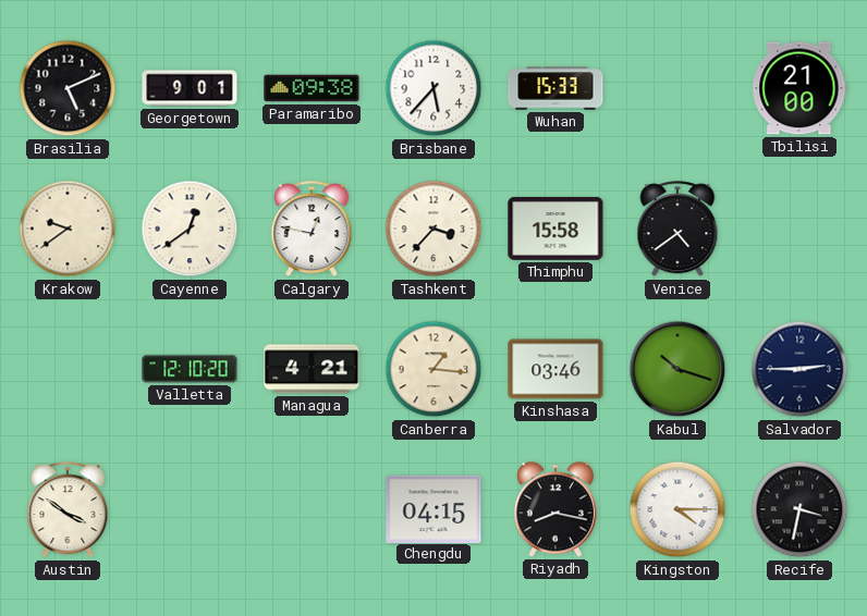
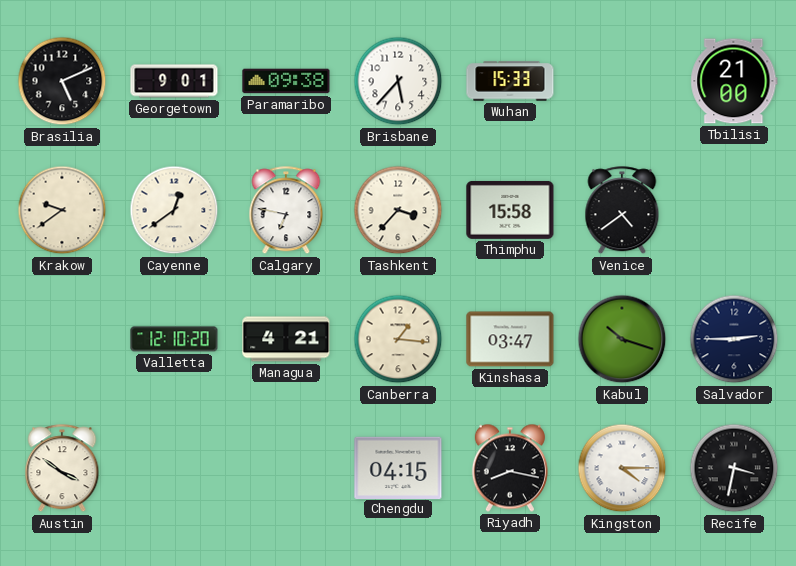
Calgary: 12:47 -> 6:47 (286, 211)
Kinshasa: 03:46 -> 03:47 (510, 339)
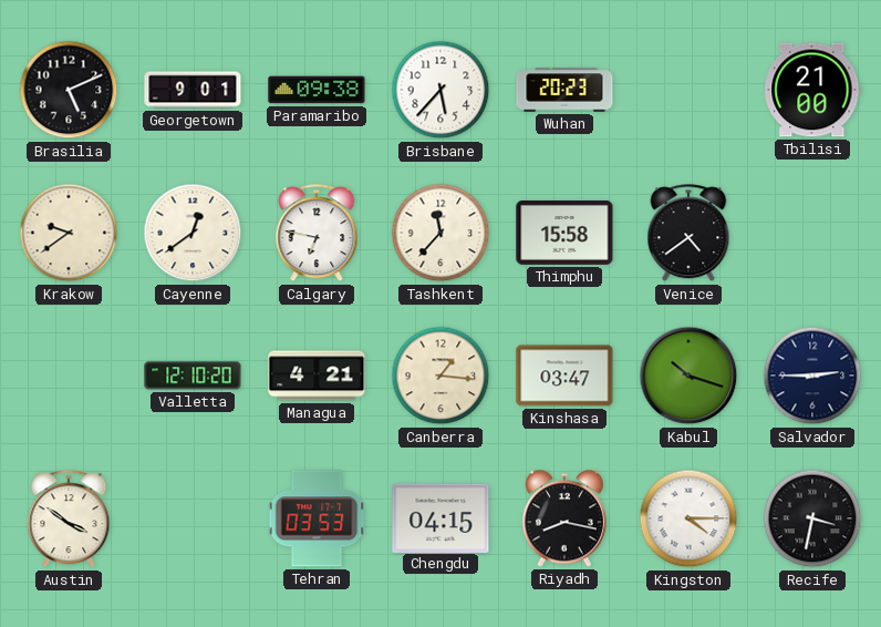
Wuhan: 15:33 -> 20:23 (564, 90)
Tashkent: 3:37 -> 11:37 (441, 233)
Tehran: none -> 03:53 (317, 518)
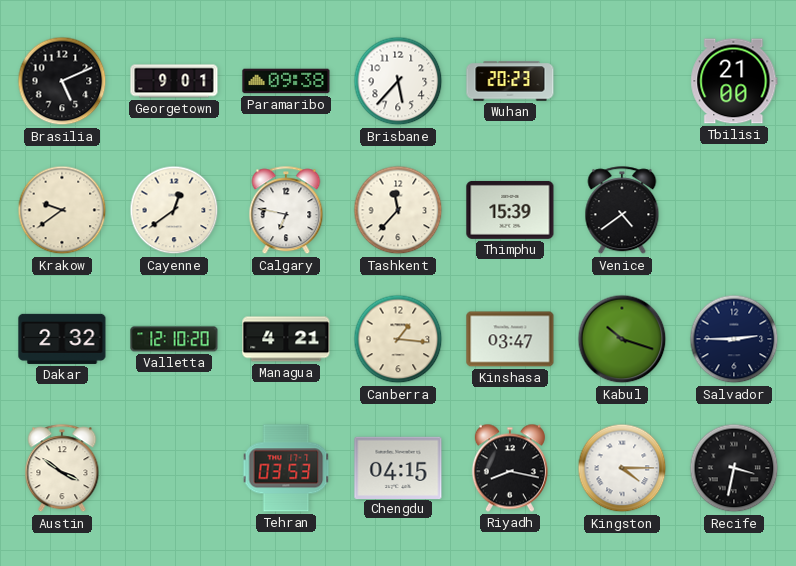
Thimphu: 15:58 -> 15:39 (510, 210)
Dakar: none -> 2:32 (62, 339)
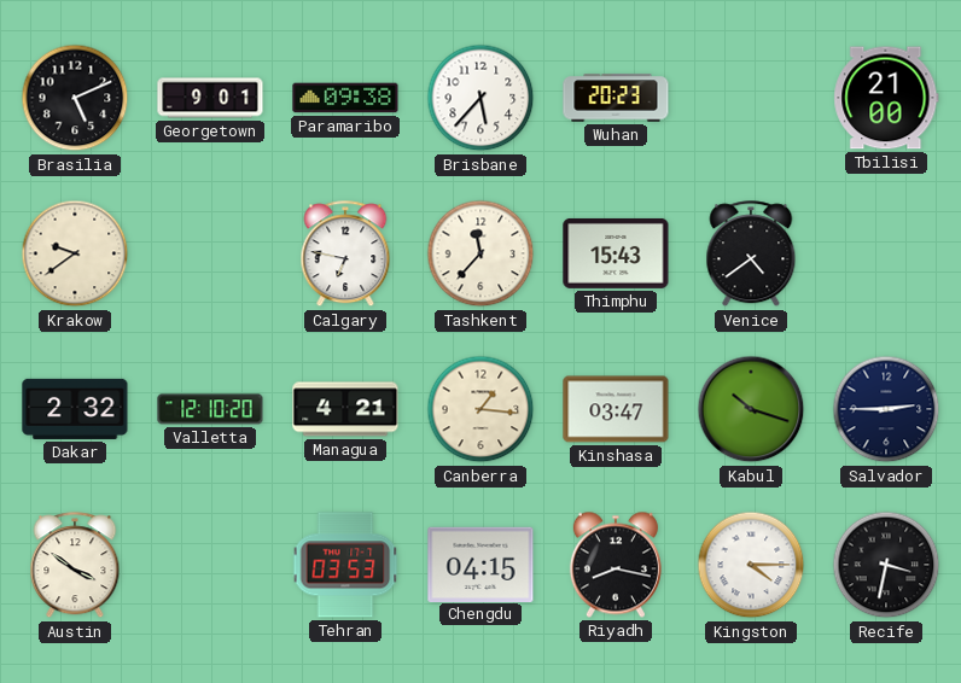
Cayenne: 12:39 -> none (174, 210)
Thimphu: 15:39 -> 15:43 (616, 253)
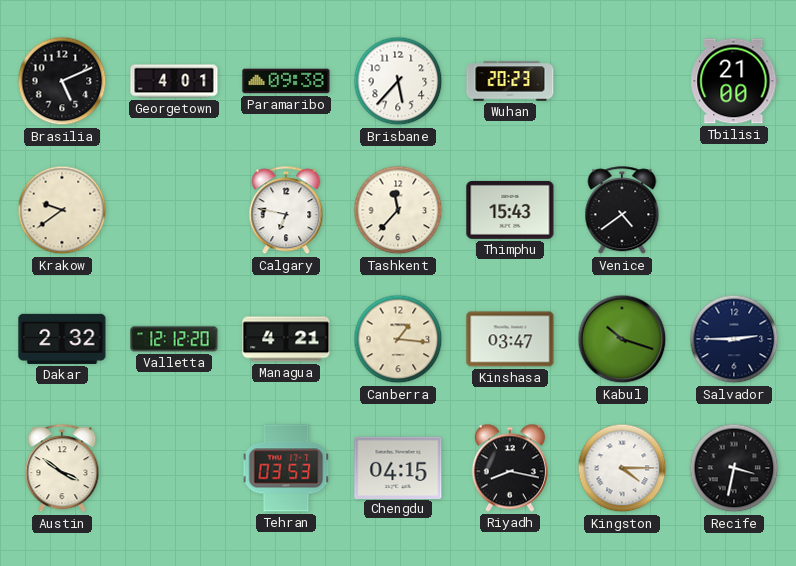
Georgetown: 9:01 -> 4:01 (174, 81)
Valletta: 12:10 -> 12:12 (174, 339)
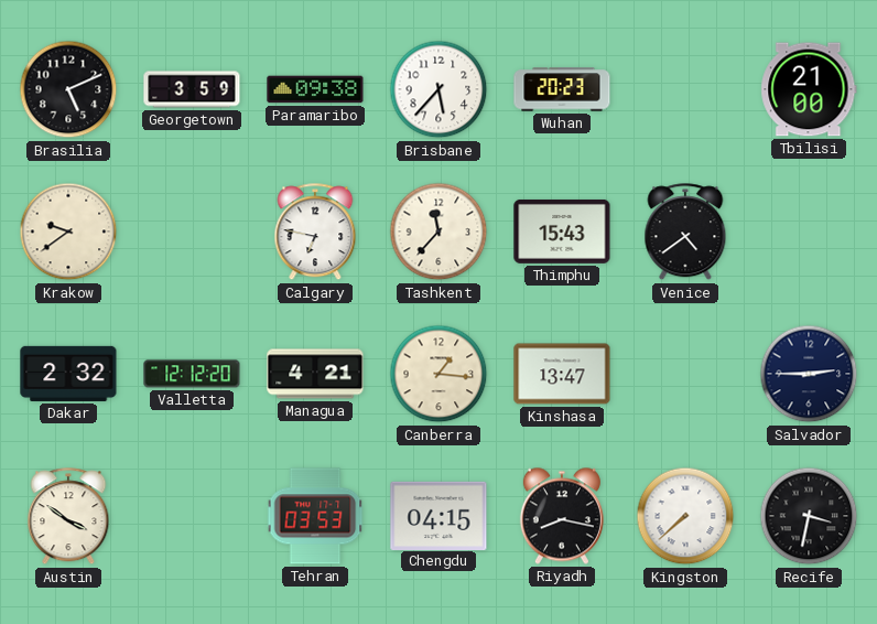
Georgetown: 4:01 -> 3:59 (192, 89)
Kinshasa: 03:47 -> 13:47 (562, 374)
Kabul: 10:18 -> none (622, 339)
Kingston: 4:15 -> 7:38 (685, 516)
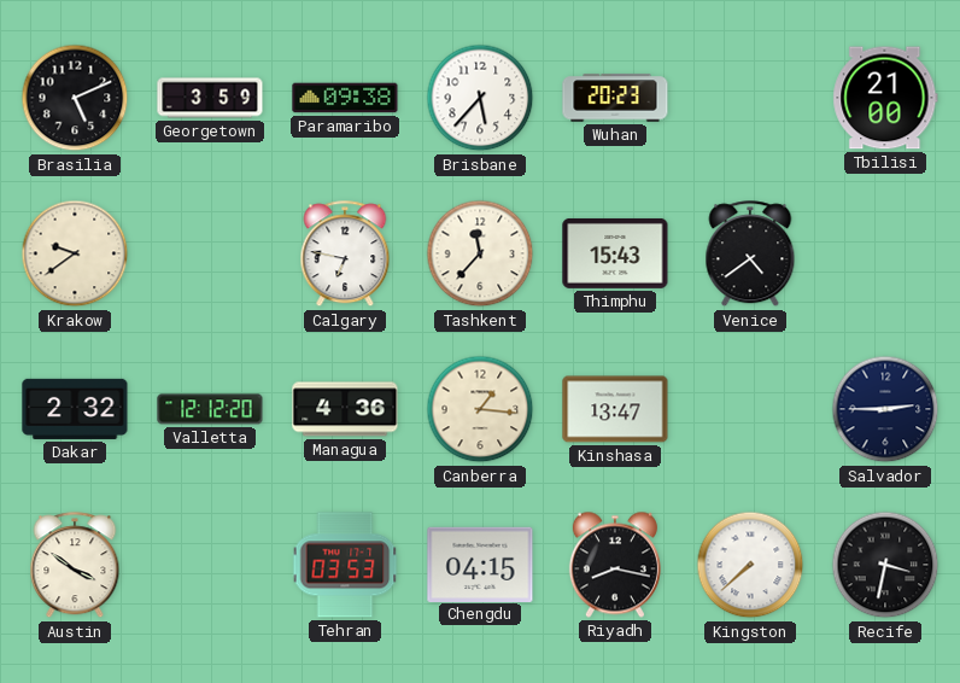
Managua: 4:21 -> 4:36 (345, 409)
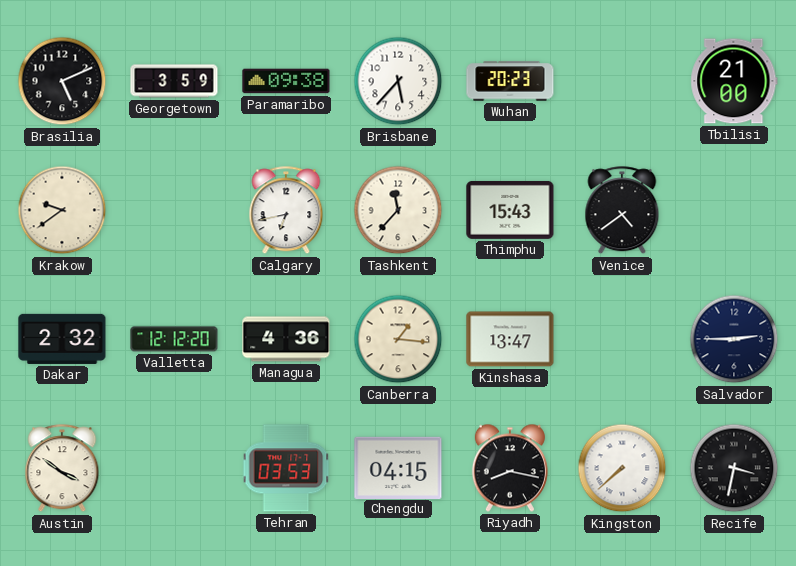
Calgary: 6:47 -> 6:43 (286, 211)
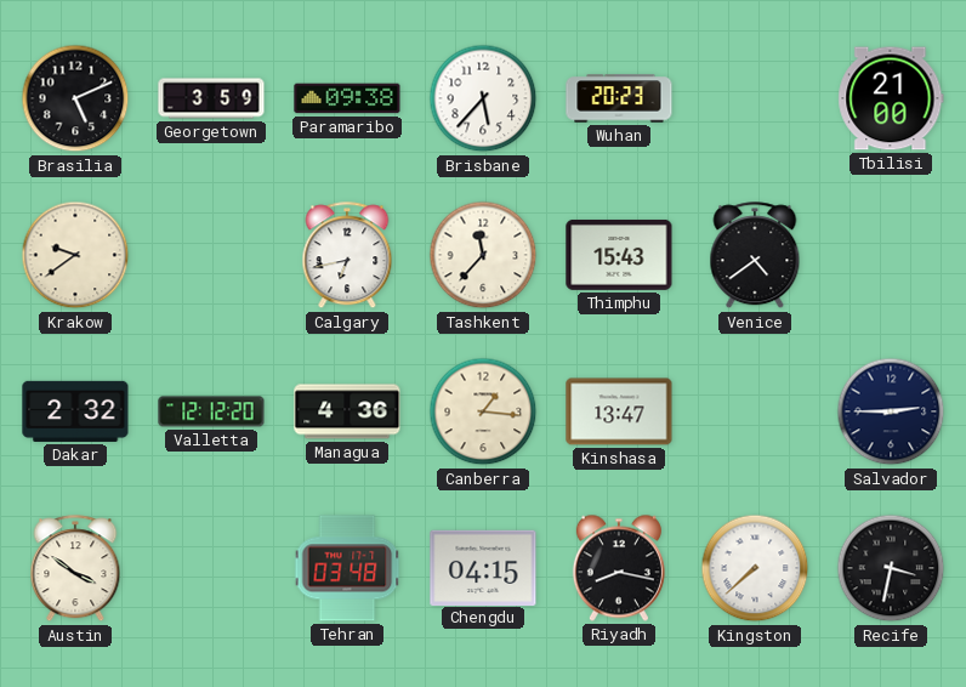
Tehran: 03:53 -> 03:48 (347, 568)
